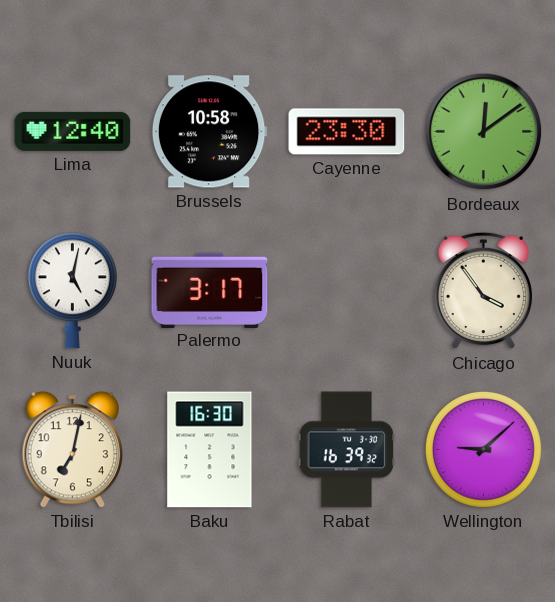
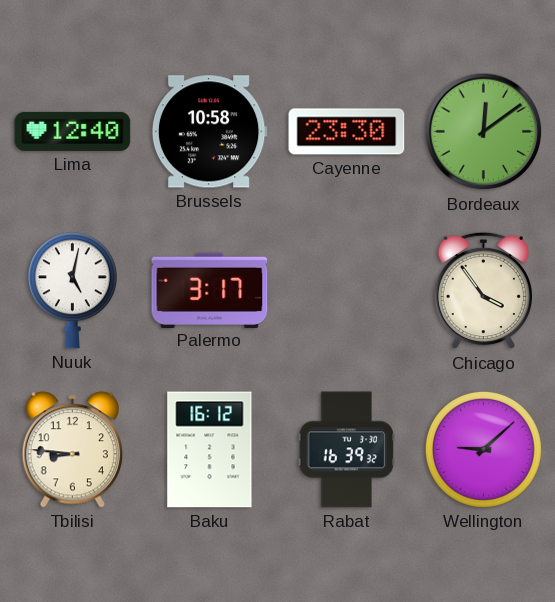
Tbilisi: 7:02 -> 8:46 (73, 450)
Baku: 16:30 -> 16:12 (210, 450)
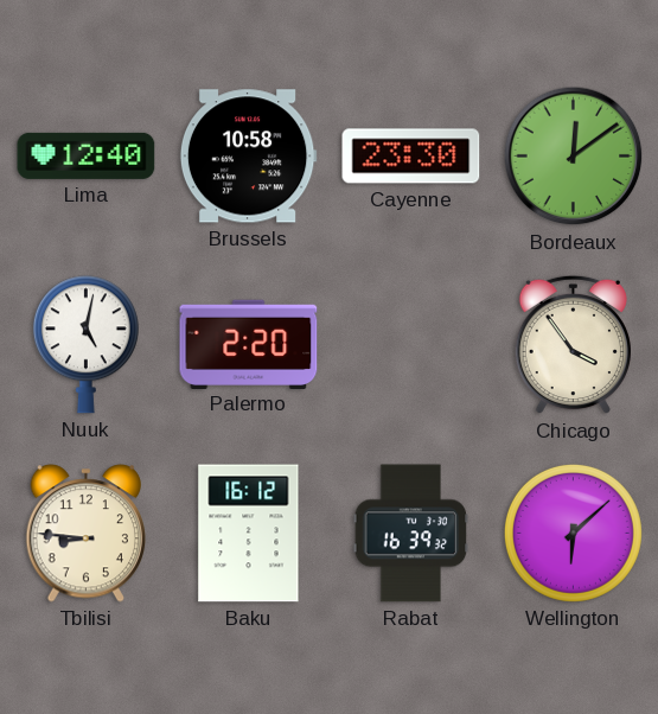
Palermo: 3:17 -> 2:20 (249, 344)
Wellington: 9:08 -> 6:08 (573, 533)
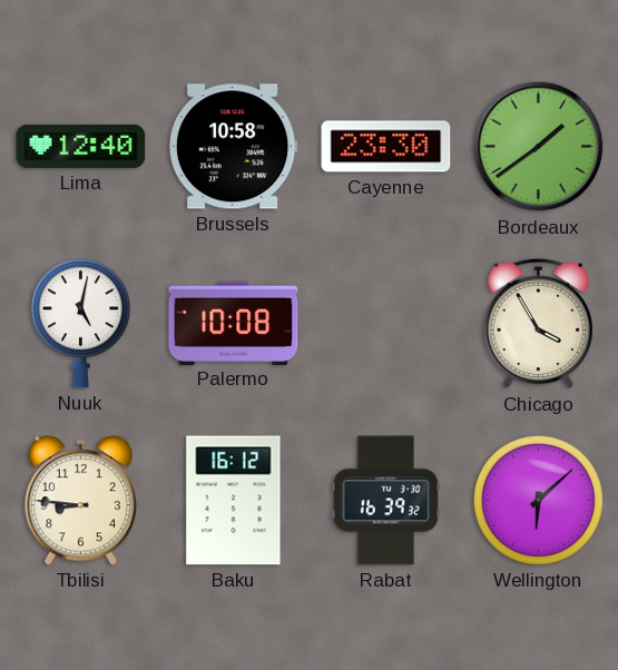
Bordeaux: 12:09 -> 1:39 (539, 147)
Palermo: 2:20 -> 10:08 (234, 323)
Chicago: 3:54 -> 3:55 (538, 324)
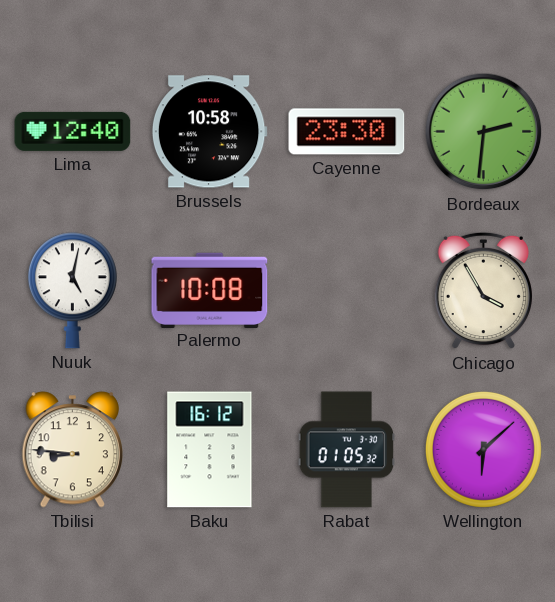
Bordeaux: 1:39 -> 2:31 (484, 132)
Rabat: 16:39 -> 01:05 (347, 450)
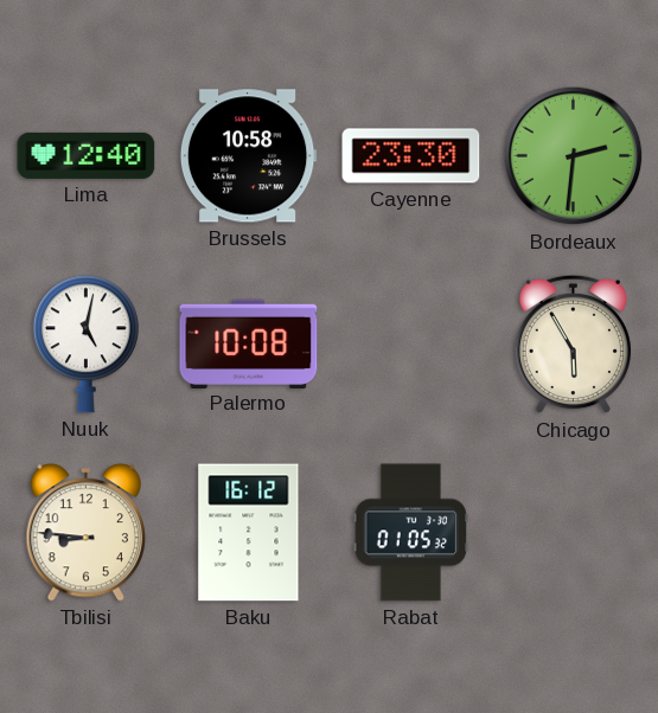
Chicago: 3:55 -> 5:55 (573, 345)
Wellington: 6:08 -> none (483, 449)
